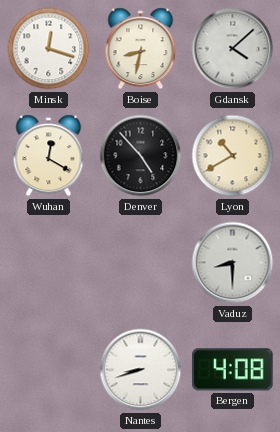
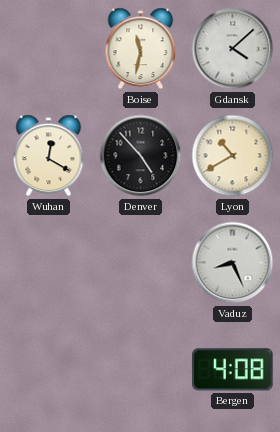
Minsk: 12:18 -> none (49, 49)
Boise: 8:32 -> 11:32 (141, 49)
Vaduz: 8:30 -> 8:26 (233, 263)
Nantes: 8:42 -> none (141, 370)
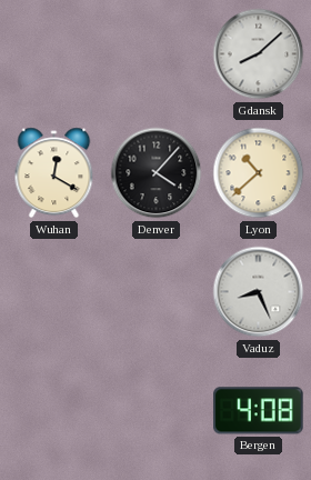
Boise: 11:32 -> none (141, 49)
Gdansk: 4:08 -> 8:08 (259, 54)
Denver: 4:53 -> 4:07 (157, 173)
Lyon: 10:40 -> 10:38 (259, 173)
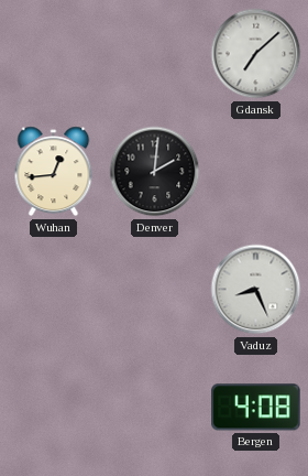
Gdansk: 8:08 -> 7:08 (256, 54)
Wuhan: 12:20 -> 12:44 (54, 172)
Denver: 4:07 -> 2:01 (155, 172)
Lyon: 10:38 -> none (259, 173)
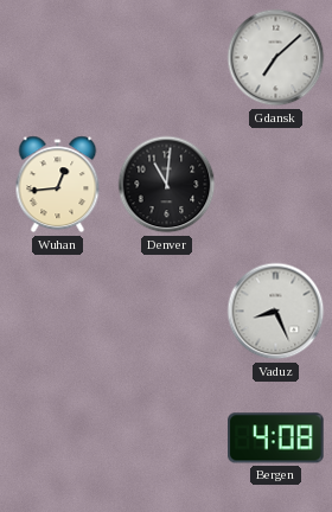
Denver: 2:01 -> 11:01 (167, 185)
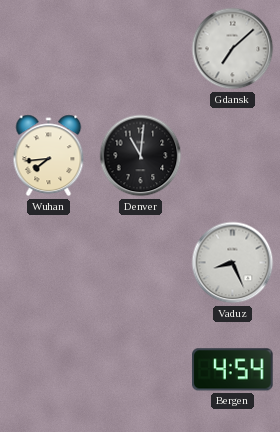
Wuhan: 12:44 -> 7:44 (49, 156)
Bergen: 4:08 -> 4:54 (233, 370)
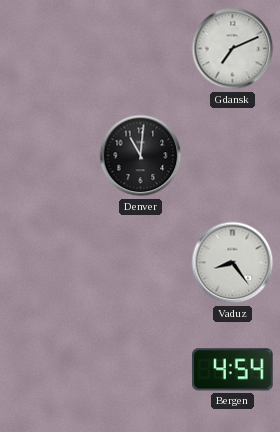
Gdansk: 7:08 -> 7:11 (233, 49)
Wuhan: 7:44 -> none (49, 156)
Vaduz: 8:26 -> 8:24 (233, 263)
